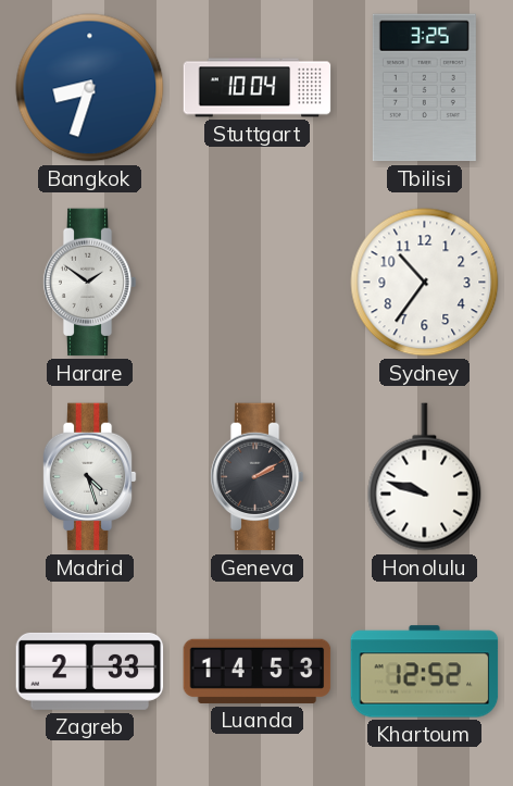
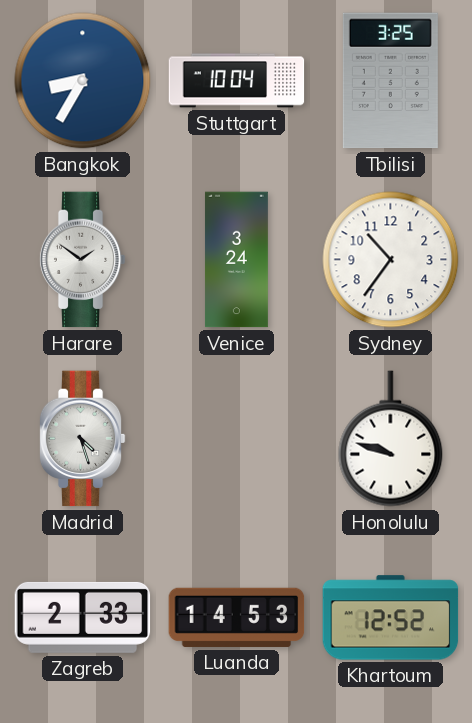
Bangkok: 8:33 -> 8:35 (83, 81)
Venice: none -> 3:24 (236, 260)
Geneva: 2:10 -> none (256, 477)
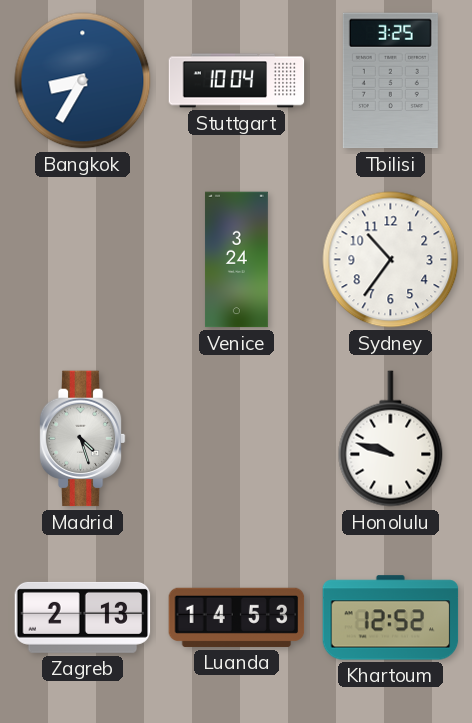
Harare: 1:51 -> none (82, 260)
Zagreb: 2:33 -> 2:13 (83, 617)
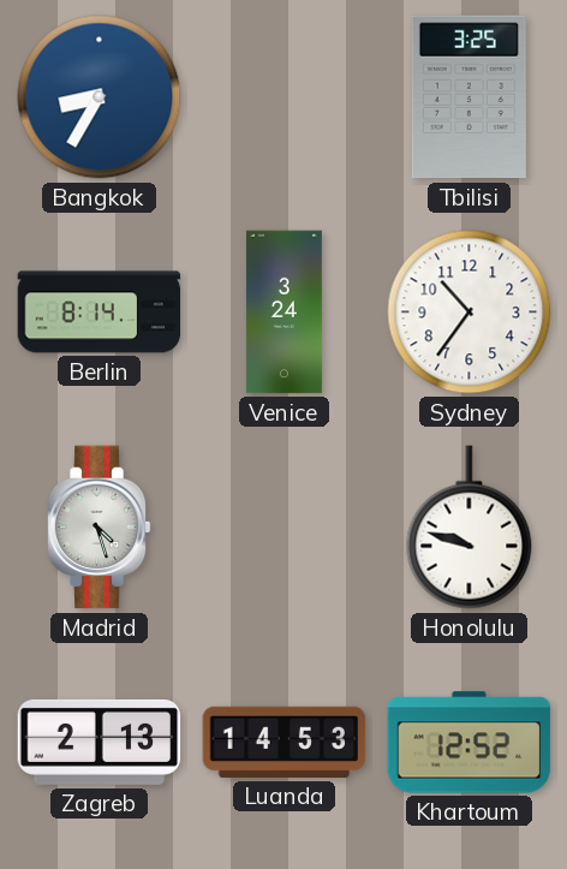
Stuttgart: 10:04 -> none (237, 81)
Berlin: none -> 8:14 (100, 313)
